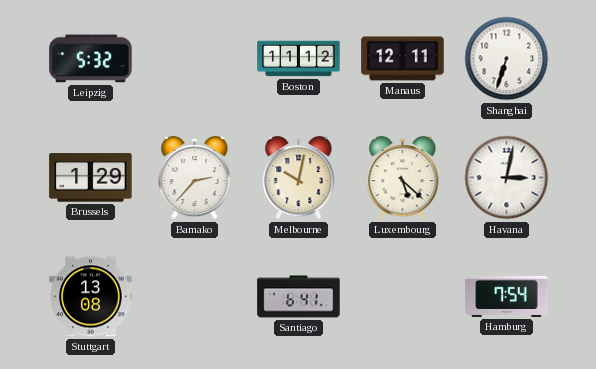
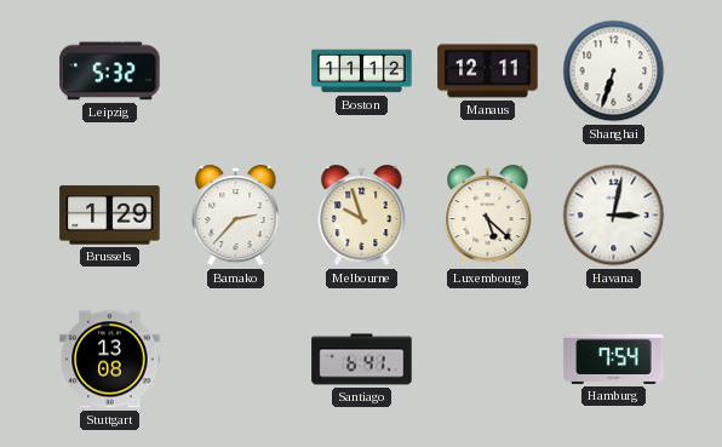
Melbourne: 10:02 -> 9:57 (362, 216)
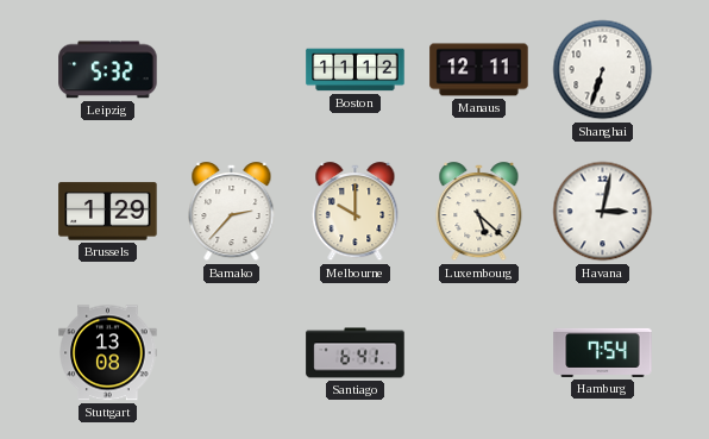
Melbourne: 9:57 -> 10:00 (356, 212)
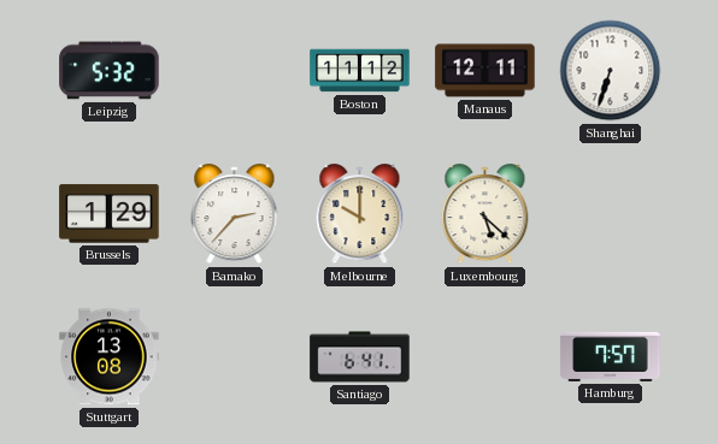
Havana: 3:02 -> none (603, 212)
Hamburg: 7:54 -> 7:57 (611, 356)
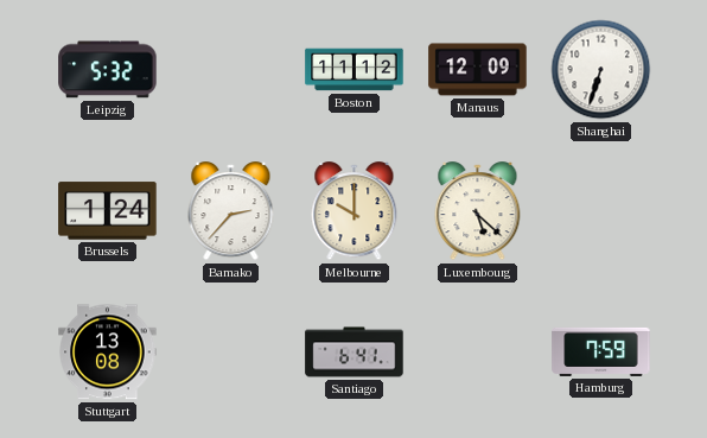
Manaus: 12:11 -> 12:09 (478, 70)
Brussels: 1:29 -> 1:24 (108, 211)
Hamburg: 7:57 -> 7:59 (601, 351)
